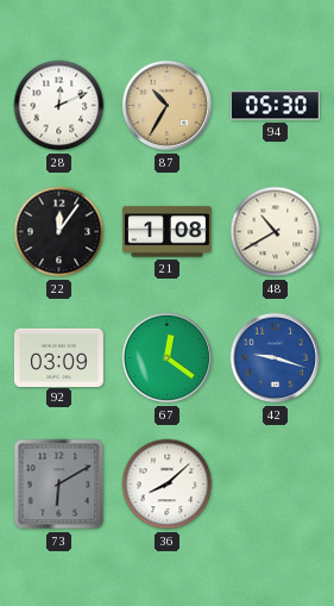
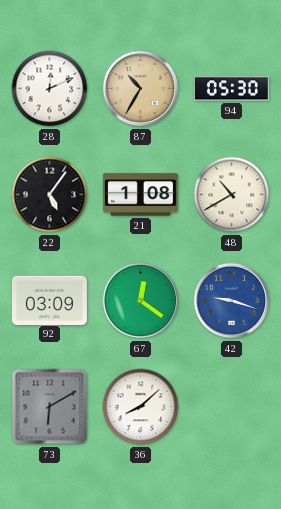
22: 12:06 -> 5:06 (50, 195)
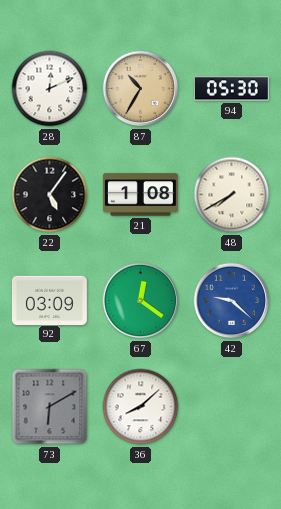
48: 10:40 -> 7:40 (232, 195)
42: 9:18 -> 9:22 (232, 301)
